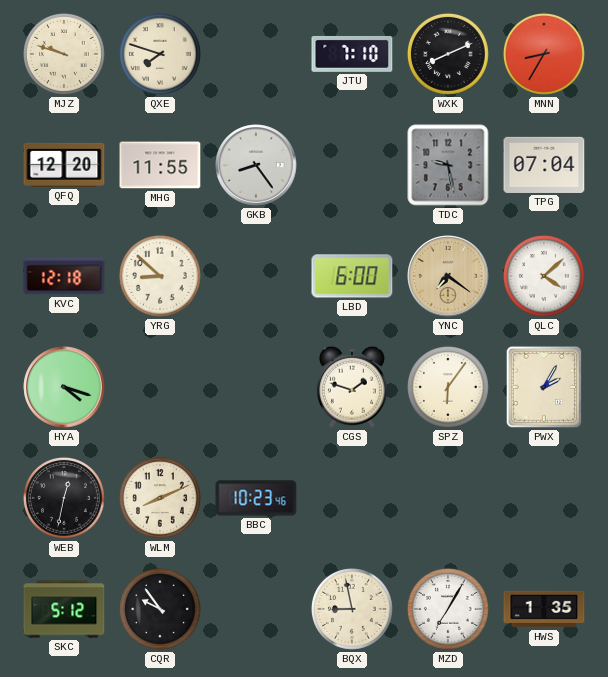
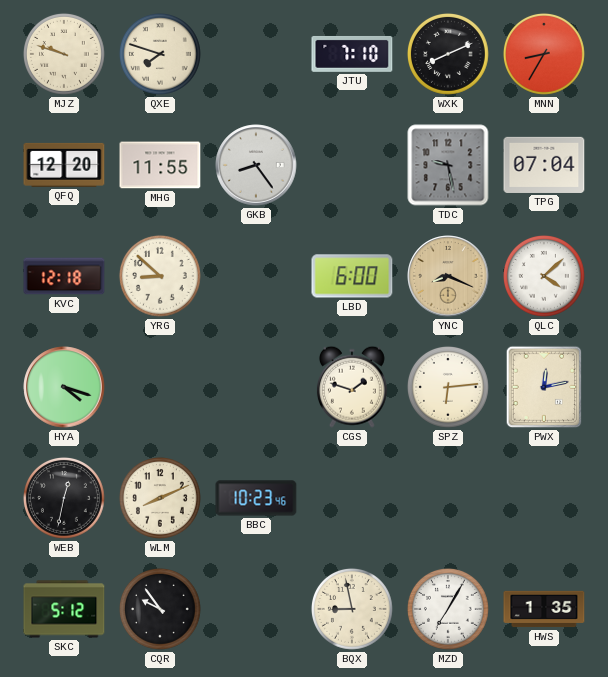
YNC: 7:21 -> 8:19 (448, 276)
SPZ: 6:06 -> 6:14 (448, 387)
PWX: 2:05 -> 12:13 (544, 387)
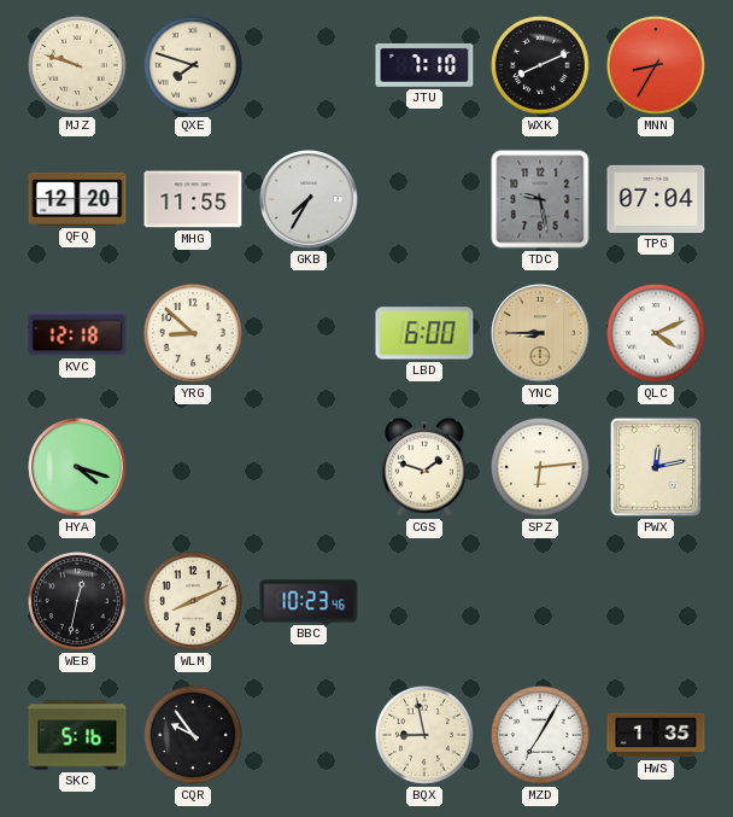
GKB: 8:24 -> 7:35 (309, 199)
YNC: 8:19 -> 8:45 (540, 333)
QLC: 4:08 -> 4:11 (656, 333)
SKC: 5:12 -> 5:16 (77, 735)
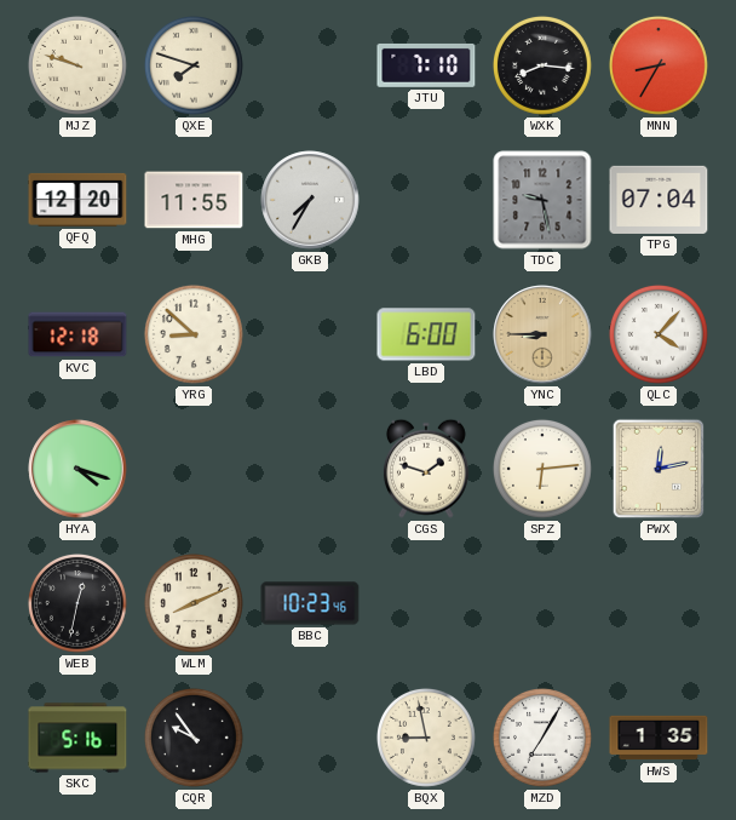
WXK: 8:11 -> 8:16 (542, 65)
QLC: 4:11 -> 4:07 (659, 334)
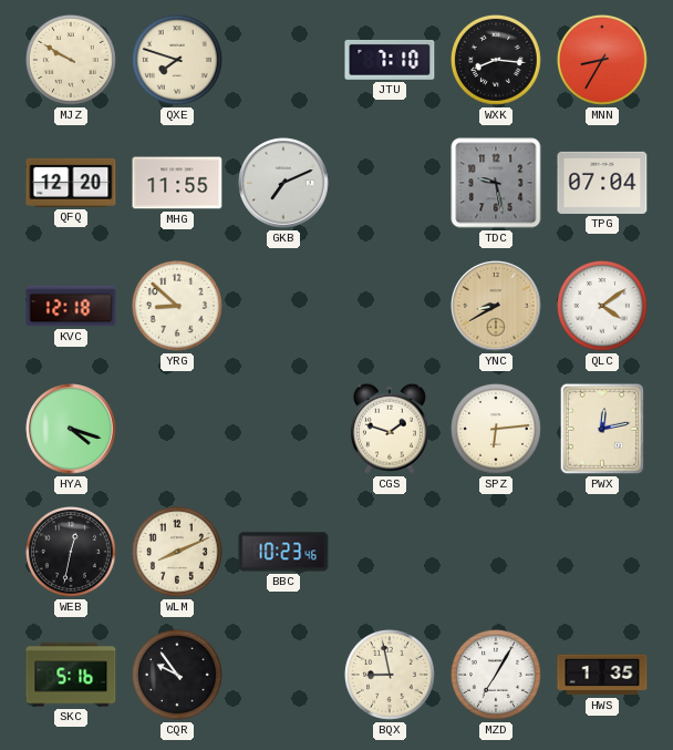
MJZ: 9:48 -> 9:50 (71, 60)
GKB: 7:35 -> 7:11 (283, 183)
LBD: 6:00 -> none (426, 334)
YNC: 8:45 -> 8:40 (496, 306)
QLC: 4:07 -> 4:09 (602, 306)
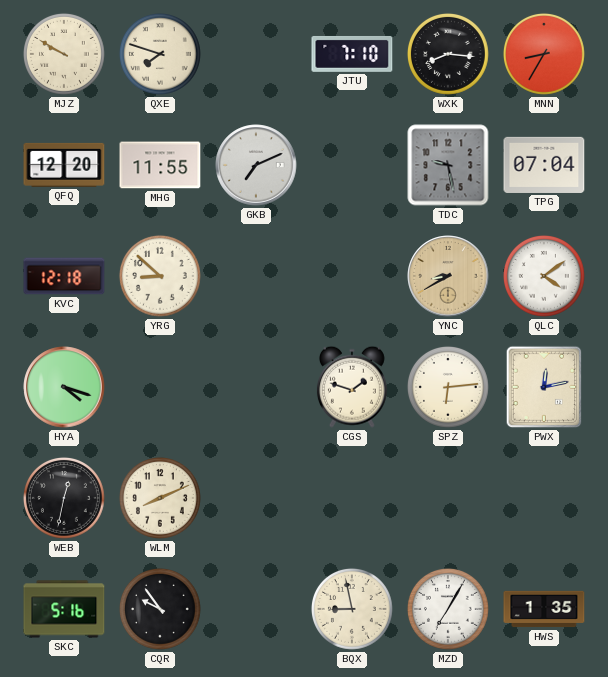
BBC: 10:23 -> none (283, 552)
